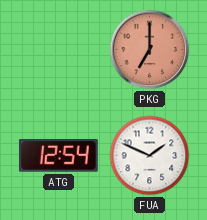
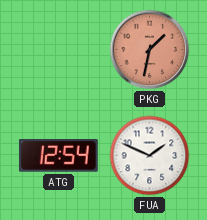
PKG: 7:00 -> 1:32 (150, 50)
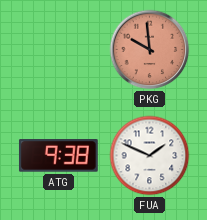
PKG: 1:32 -> 9:59 (150, 50)
ATG: 12:54 -> 9:38 (59, 156)
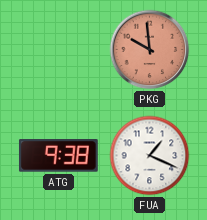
FUA: 1:49 -> 1:19 (150, 156)
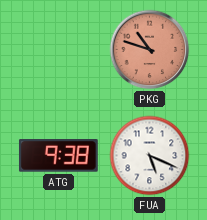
PKG: 9:59 -> 10:48 (150, 50)
FUA: 1:19 -> 5:19 (150, 156)
